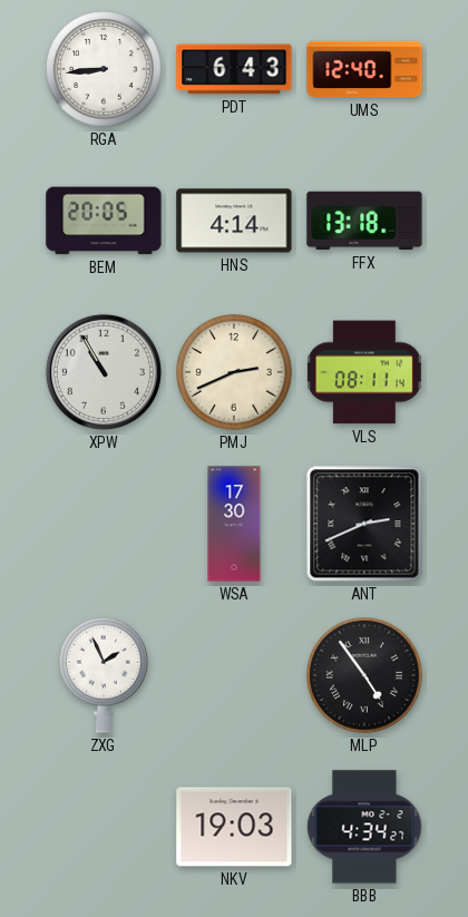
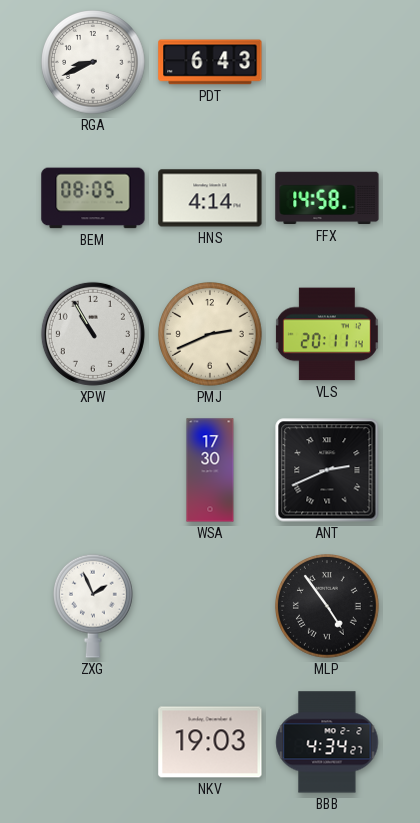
RGA: 8:44 -> 8:41 (93, 62)
UMS: 12:40 -> none (364, 69)
BEM: 20:05 -> 08:05 (93, 198)
FFX: 13:18 -> 14:58 (327, 198)
VLS: 08:11 -> 20:11 (327, 334)
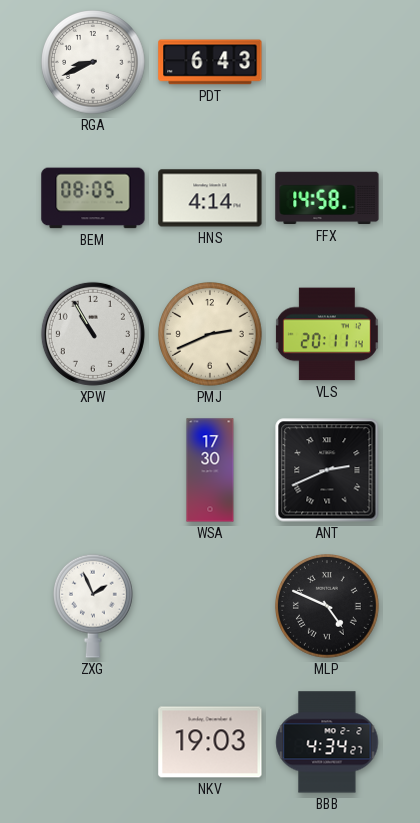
MLP: 4:54 -> 4:49 (327, 606)
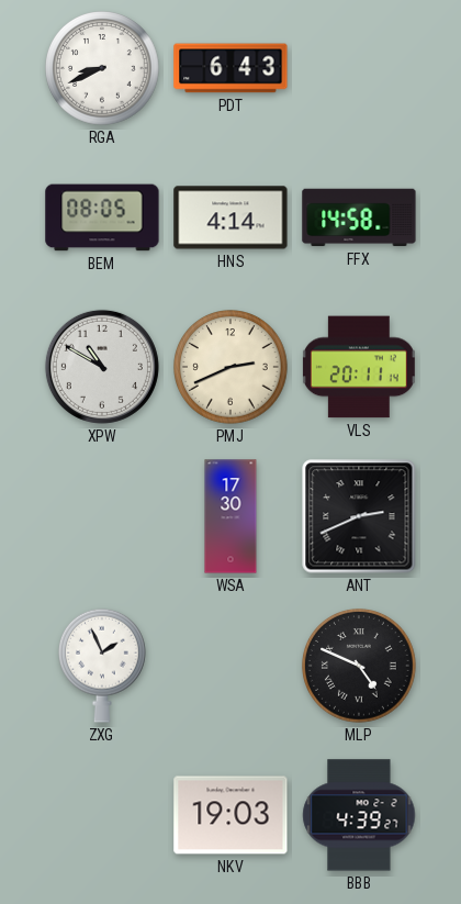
XPW: 10:55 -> 10:50 (102, 367)
BBB: 4:34 -> 4:39 (359, 815)
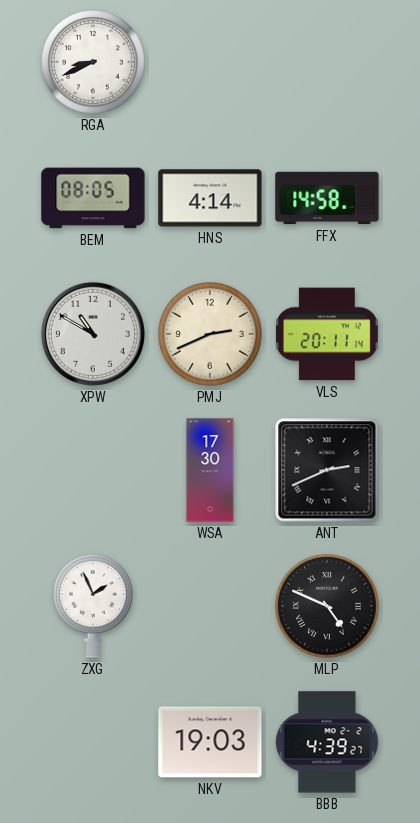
PDT: 6:43 -> none (231, 68)
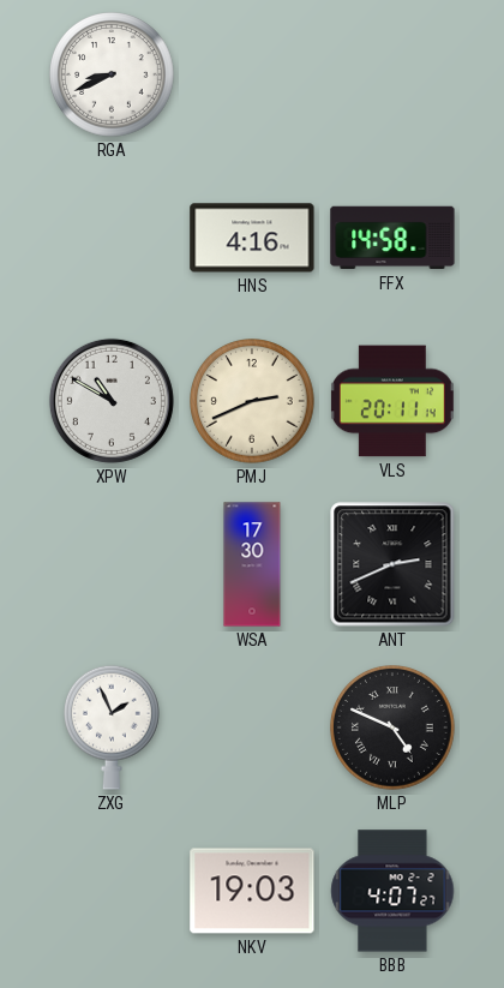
BEM: 08:05 -> none (93, 198)
HNS: 4:14 -> 4:16 (252, 238)
BBB: 4:39 -> 4:07 (392, 891)
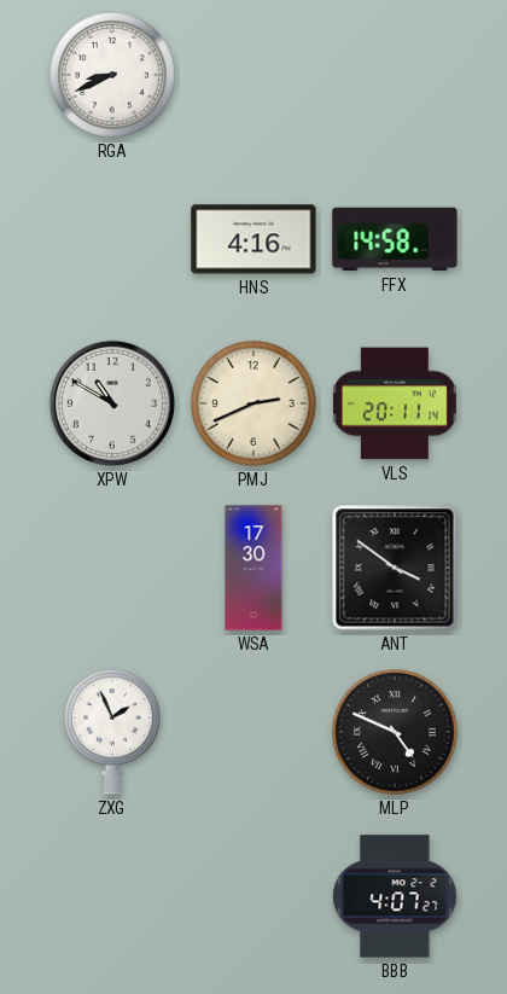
ANT: 2:41 -> 3:51 (395, 568)
NKV: 19:03 -> none (252, 891)
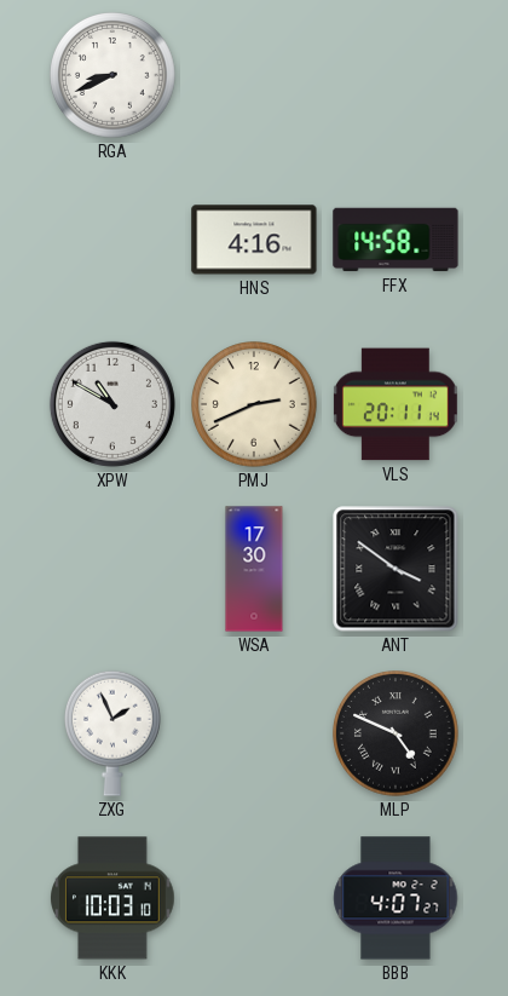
KKK: none -> 10:03 (114, 898)
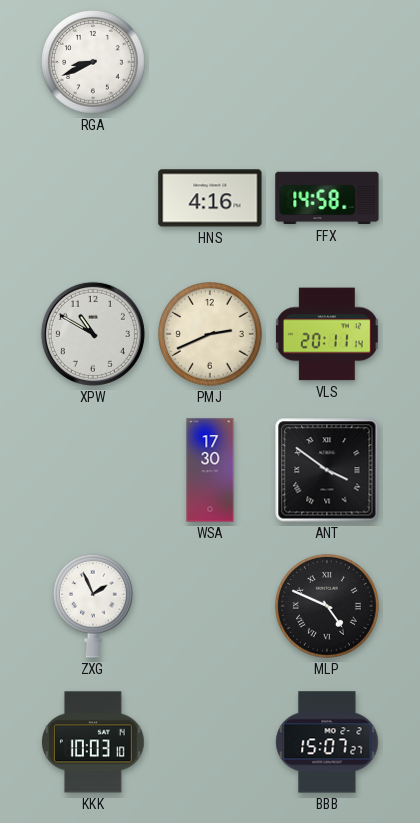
BBB: 4:07 -> 15:07 (327, 742)
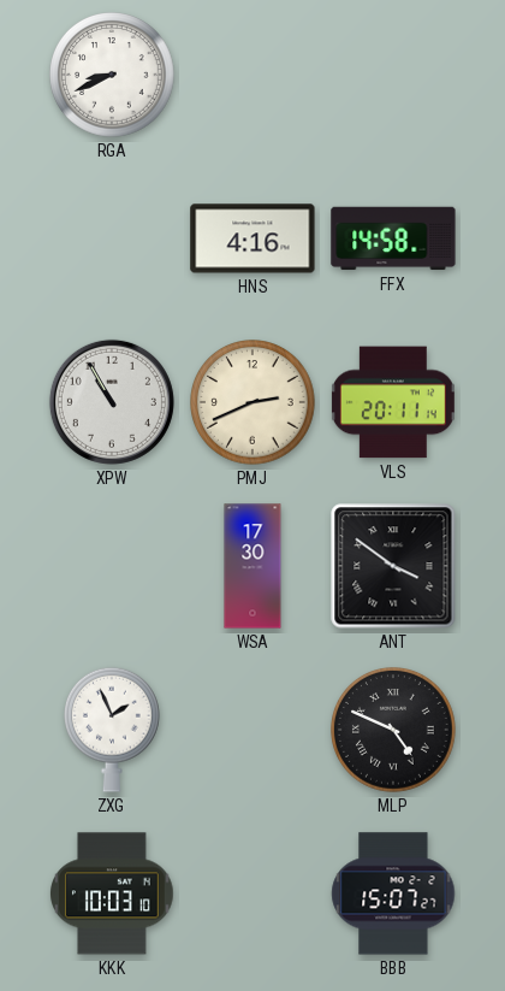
XPW: 10:50 -> 10:55 (112, 402)
